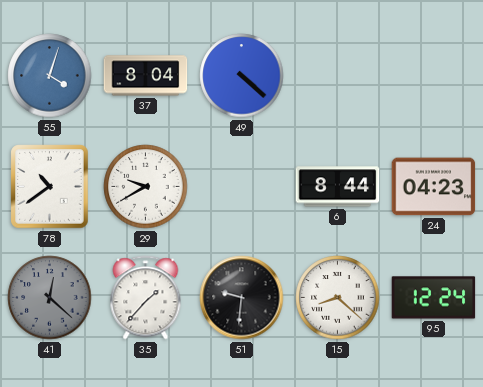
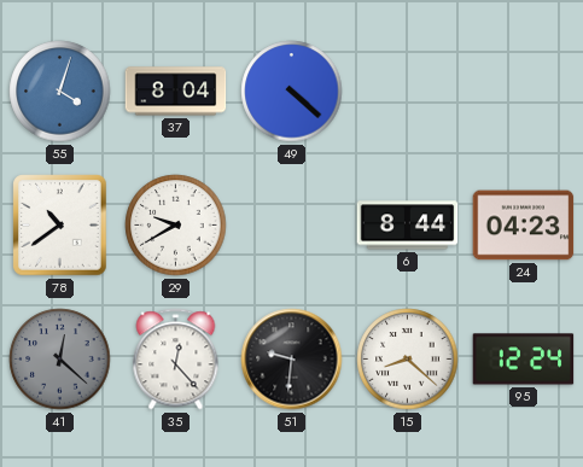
35: 1:37 -> 12:23 (176, 360)
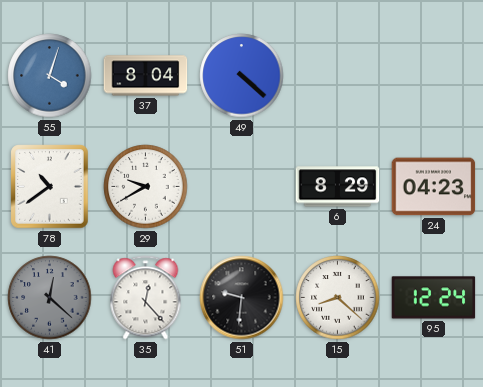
6: 8:44 -> 8:29 (338, 187)
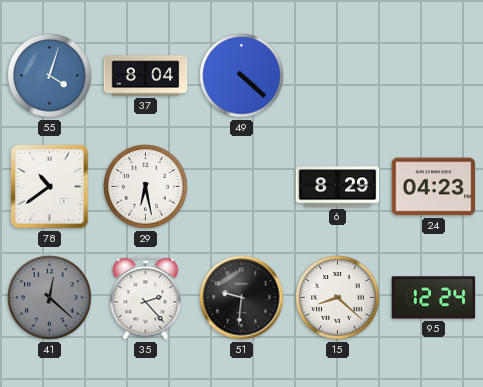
29: 9:40 -> 6:28 (146, 187)
35: 12:23 -> 2:23 (146, 298)
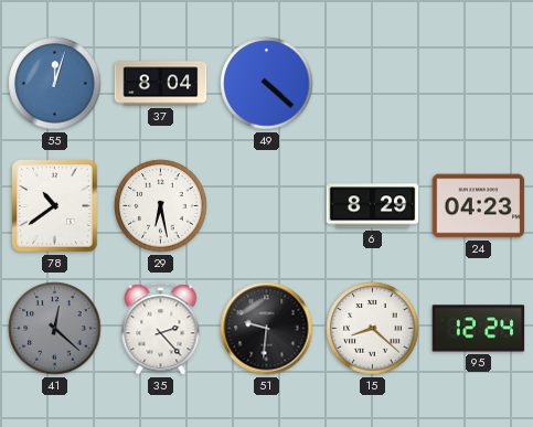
55: 4:03 -> 12:03 (55, 84)
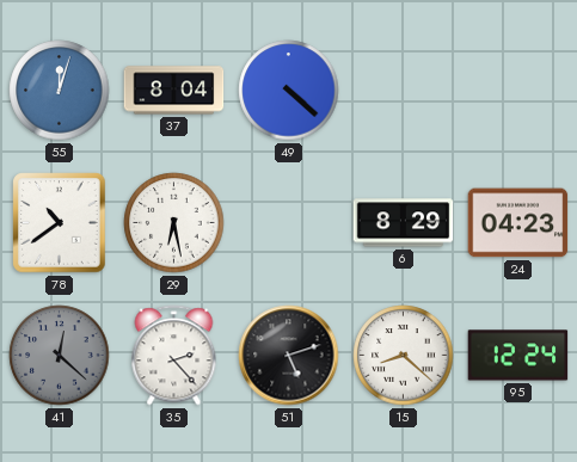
51: 9:31 -> 5:12 (289, 356)
